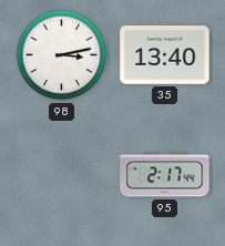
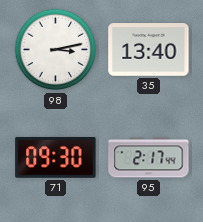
71: none -> 09:30 (56, 158)
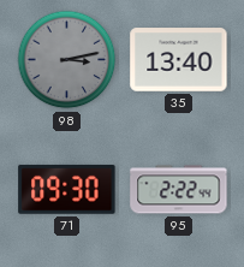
98 dial: white -> grey (67, 60)
95: 2:17 -> 2:22 (179, 190)
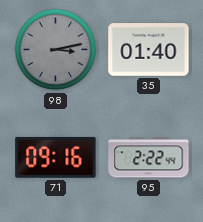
35: 13:40 -> 01:40 (149, 50)
71: 09:30 -> 09:16 (56, 158)
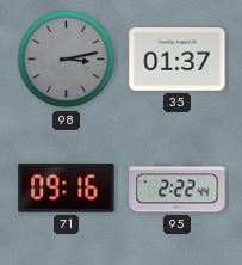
35: 01:40 -> 01:37 (178, 60)
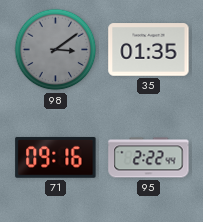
98: 3:13 -> 3:09 (56, 50)
35: 01:37 -> 01:35 (149, 50)
